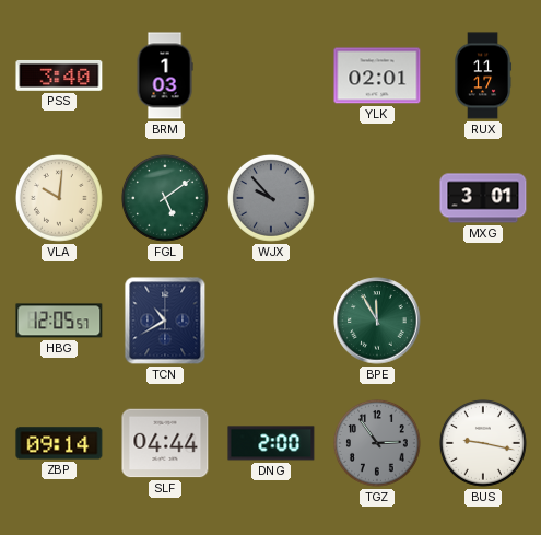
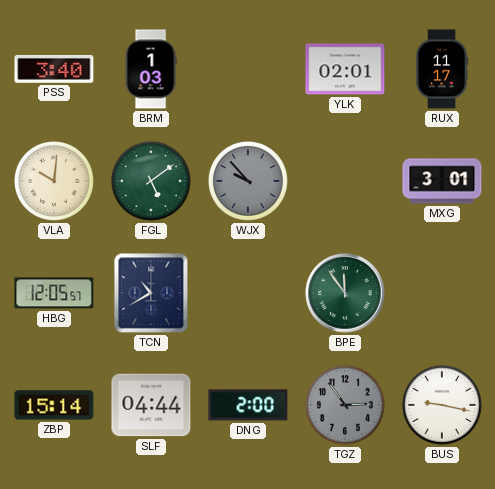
BPE: 11:55 -> 11:54 (345, 293)
ZBP: 09:14 -> 15:14 (54, 405)
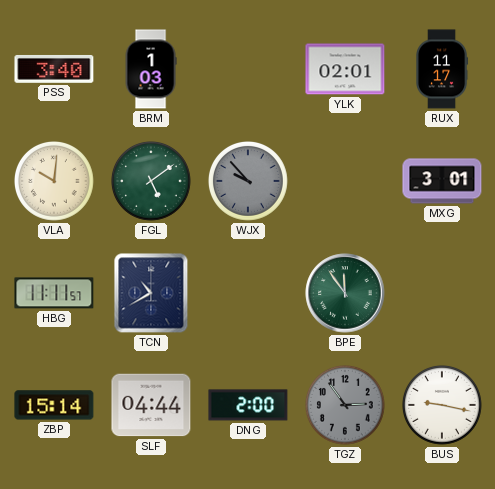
HBG: 12:05 -> 11:11 (54, 293)
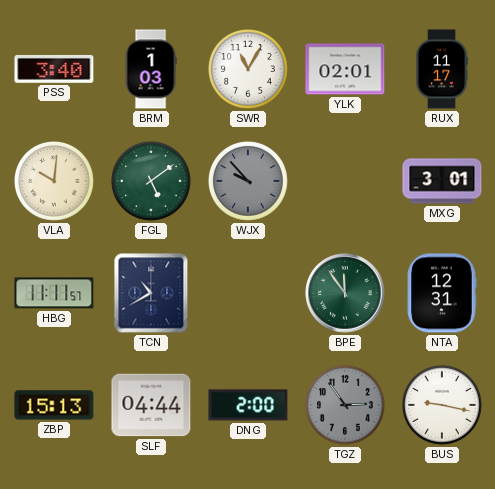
SWR: none -> 11:05 (249, 70)
NTA: none -> 12:31 (442, 293)
ZBP: 15:14 -> 15:13 (54, 405)
